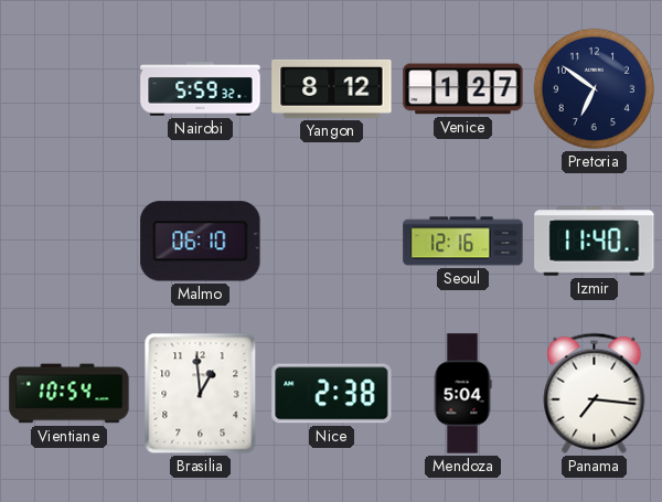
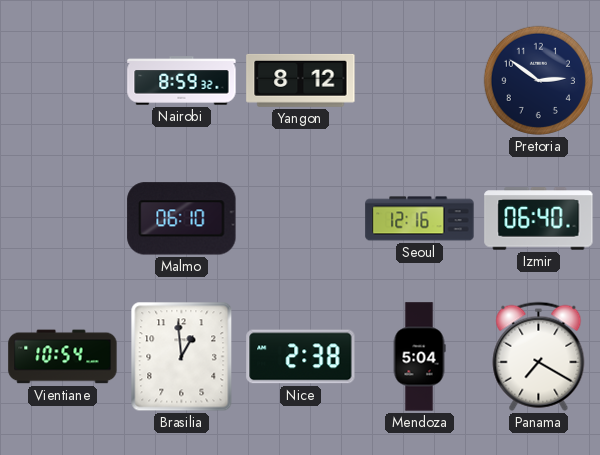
Nairobi: 5:59 -> 8:59 (182, 81)
Venice: 1:27 -> none (463, 89)
Pretoria: 6:51 -> 2:51 (538, 80)
Izmir: 11:40 -> 06:40 (539, 219)
Panama: 7:16 -> 7:20 (539, 356)
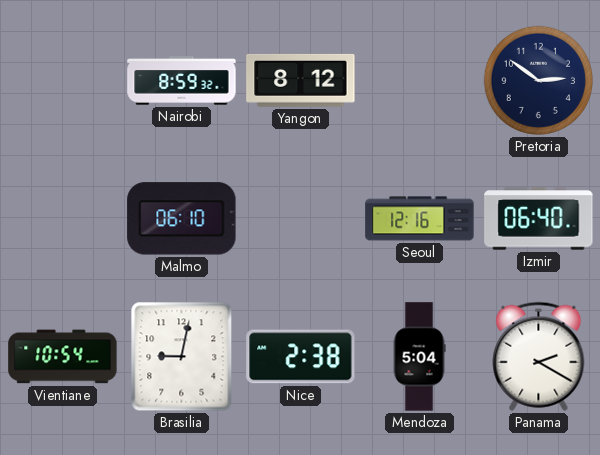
Brasilia: 12:59 -> 9:02 (182, 357)
Panama: 7:20 -> 2:20 (539, 356)
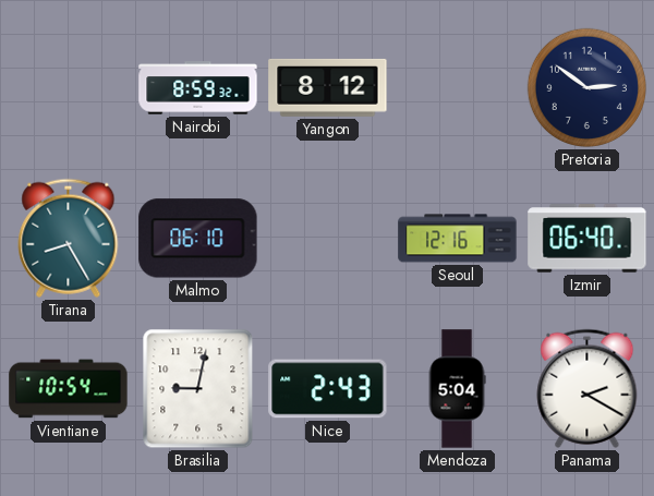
Tirana: none -> 8:25 (69, 238)
Nice: 2:38 -> 2:43 (328, 389)
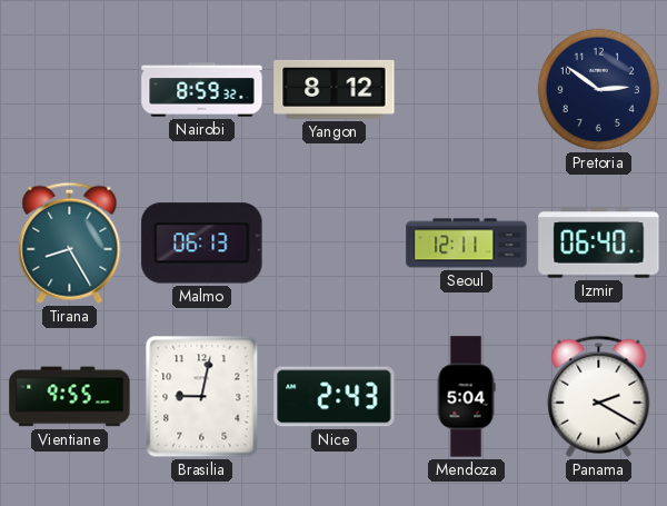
Malmo: 06:10 -> 06:13 (202, 244)
Seoul: 12:16 -> 12:11 (467, 244)
Vientiane: 10:54 -> 9:55 (70, 397)
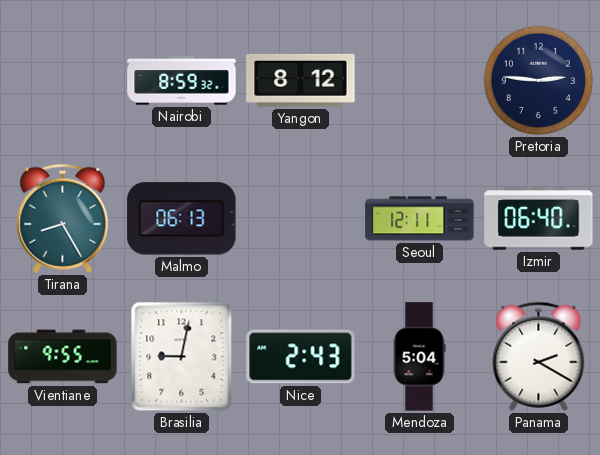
Pretoria: 2:51 -> 2:46 (538, 80)
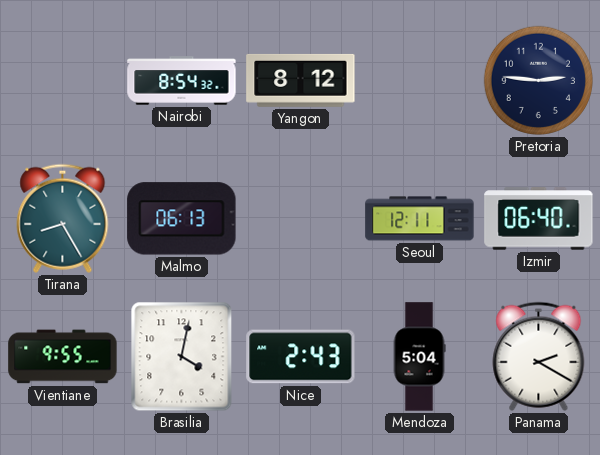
Nairobi: 8:59 -> 8:54 (182, 81)
Brasilia: 9:02 -> 4:02 (182, 357)
